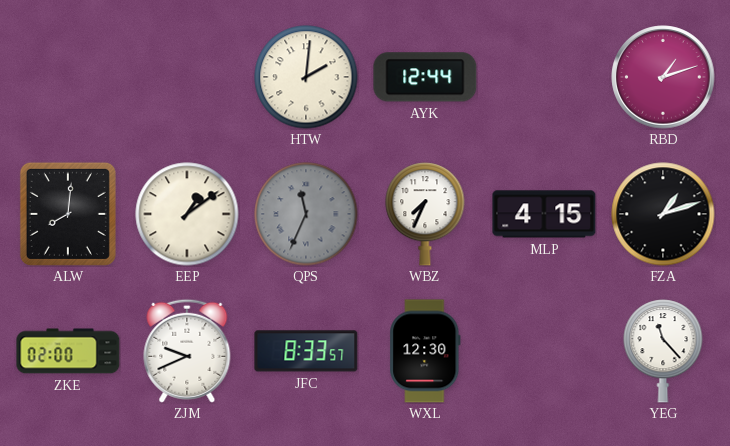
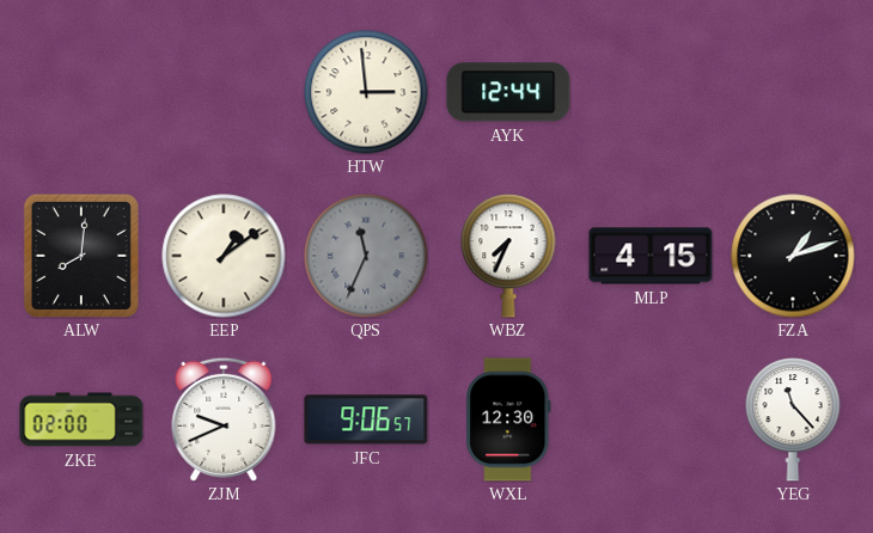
HTW: 2:01 -> 2:59 (366, 92)
RBD: 1:12 -> none (663, 77)
JFC: 8:33 -> 9:06 (366, 419)
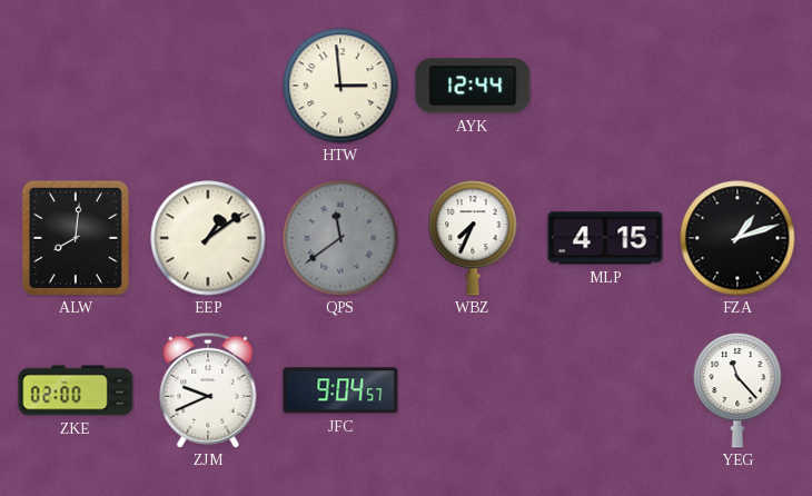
QPS: 11:34 -> 11:39 (340, 238)
JFC: 9:06 -> 9:04 (340, 390)
WXL: 12:30 -> none (508, 419)
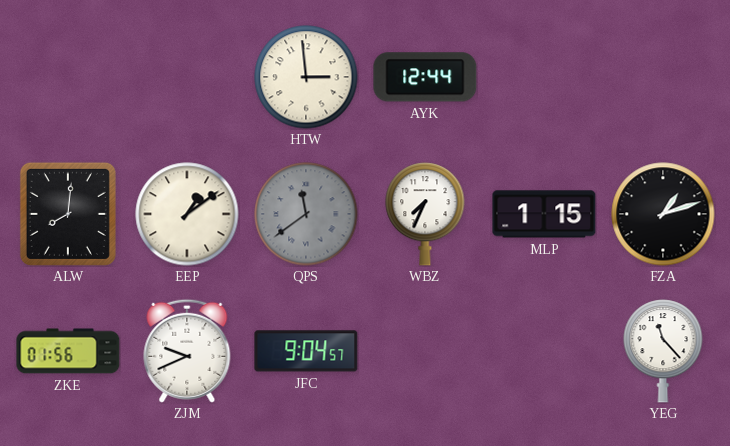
MLP: 4:15 -> 1:15 (544, 214)
ZKE: 02:00 -> 01:56 (68, 351)
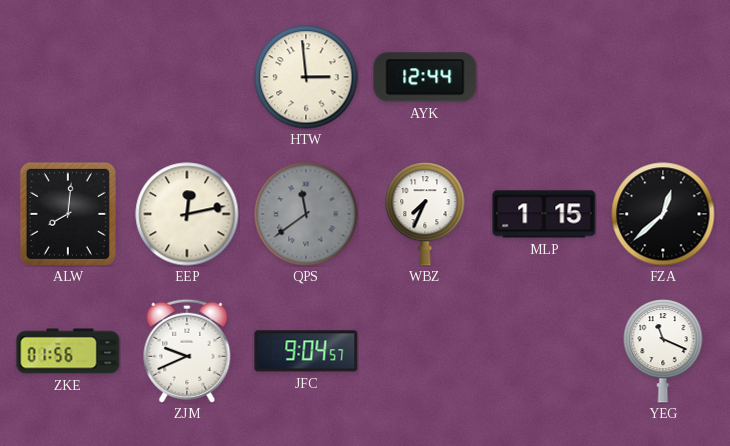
EEP: 1:09 -> 12:13 (187, 214)
FZA: 1:12 -> 12:38 (663, 214)
YEG: 11:23 -> 11:19 (663, 351)
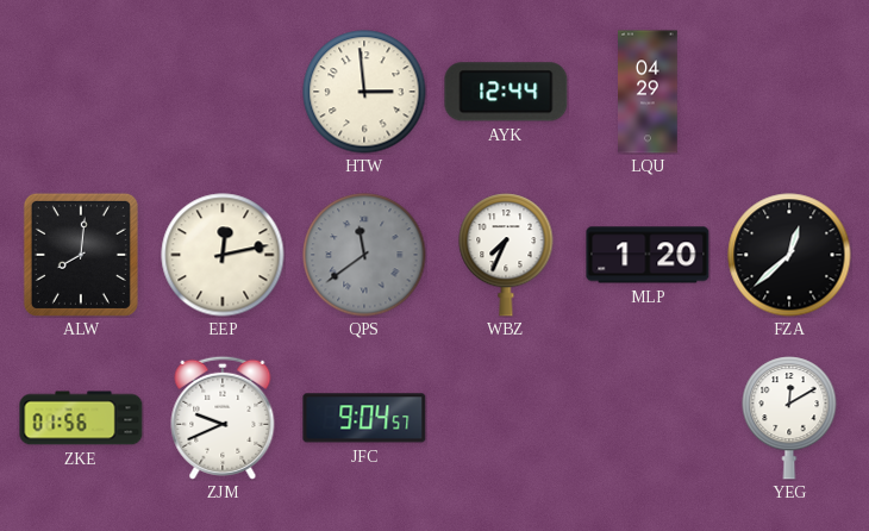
LQU: none -> 04:29 (648, 92)
MLP: 1:15 -> 1:20 (648, 255)
YEG: 11:19 -> 12:10 (789, 418)
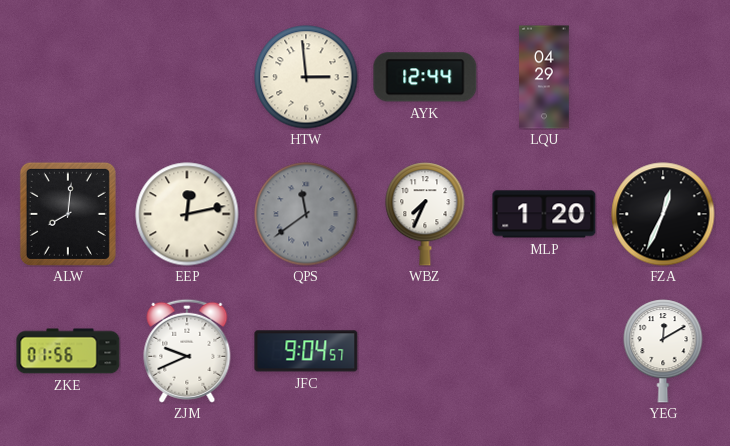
FZA: 12:38 -> 12:34 (663, 214)
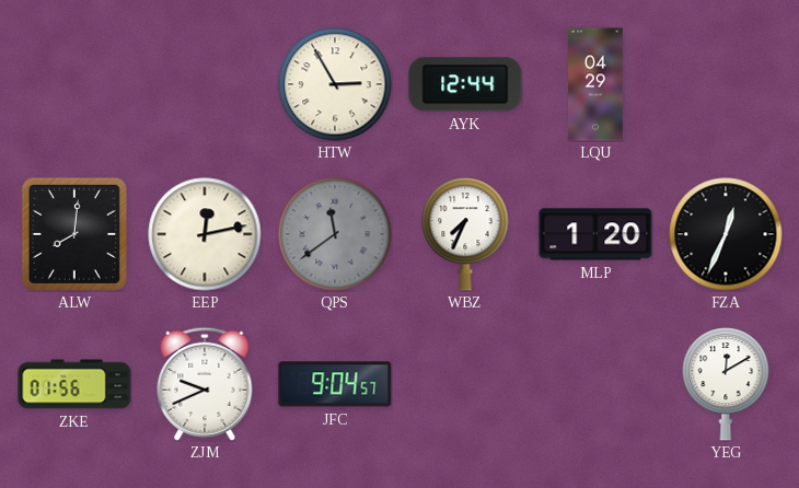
HTW: 2:59 -> 2:55 (335, 84)
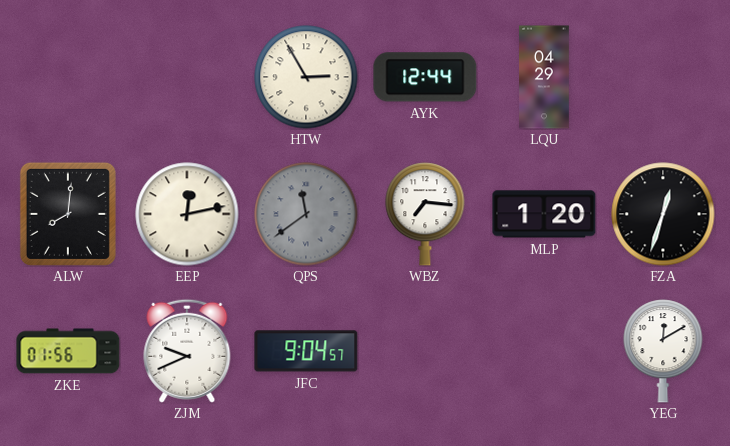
WBZ: 7:34 -> 7:16 (425, 214)
FZA: 12:34 -> 12:33 (663, 214)
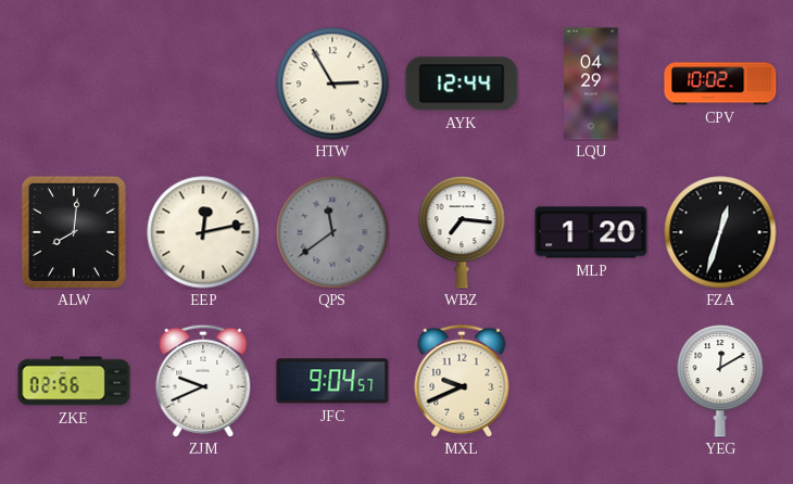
CPV: none -> 10:02 (720, 84)
ZKE: 01:56 -> 02:56 (74, 381)
MXL: none -> 9:41 (462, 381)
